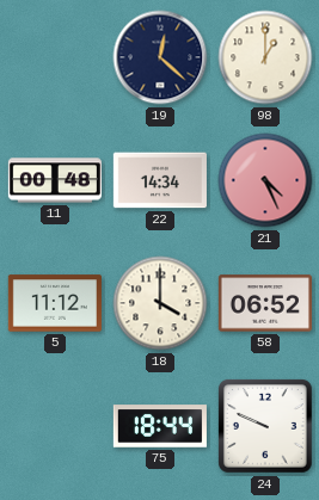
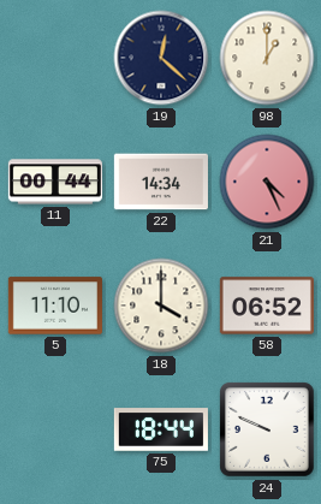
11: 00:48 -> 00:44 (55, 182)
5: 11:12 -> 11:10 (55, 306)
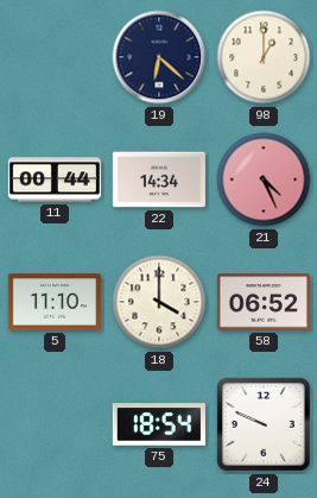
19: 12:22 -> 6:22 (159, 57)
75: 18:44 -> 18:54 (159, 424)
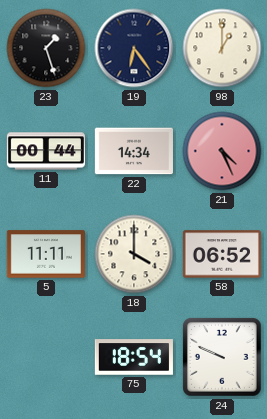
23: none -> 1:27 (46, 48)
19: 6:22 -> 6:24 (134, 48)
5: 11:10 -> 11:11 (46, 254)
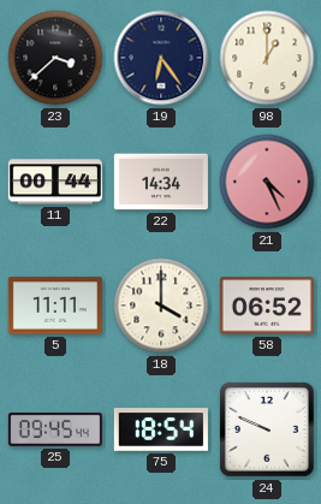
23: 1:27 -> 3:38 (55, 58)
25: none -> 09:45 (55, 431)
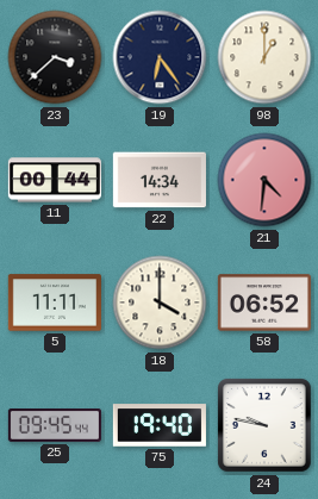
21: 4:26 -> 4:31 (264, 180)
75: 18:54 -> 19:40 (160, 425)
24: 9:49 -> 9:47 (264, 425)
